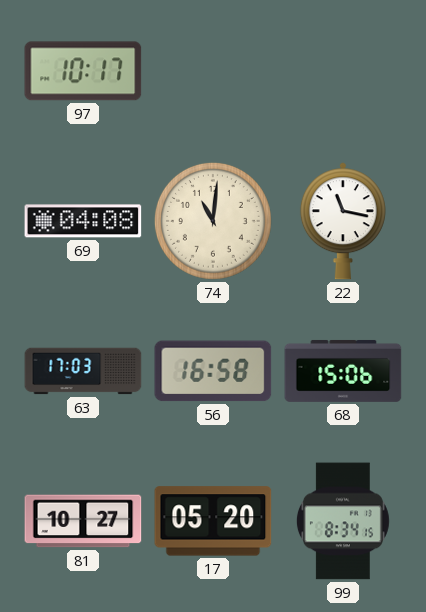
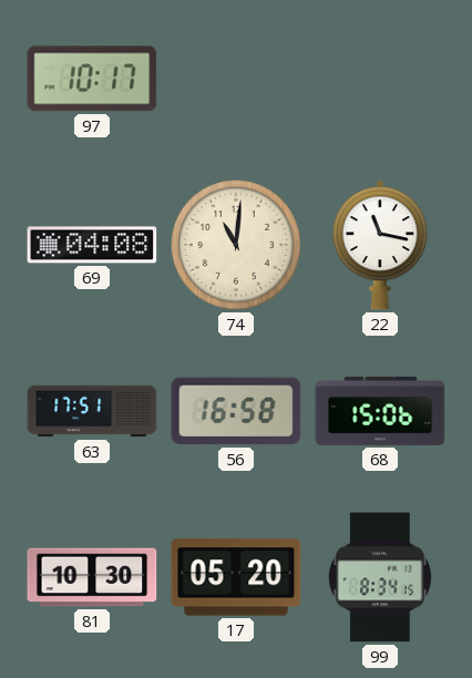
63: 17:03 -> 17:51 (92, 411)
81: 10:27 -> 10:30 (92, 577)
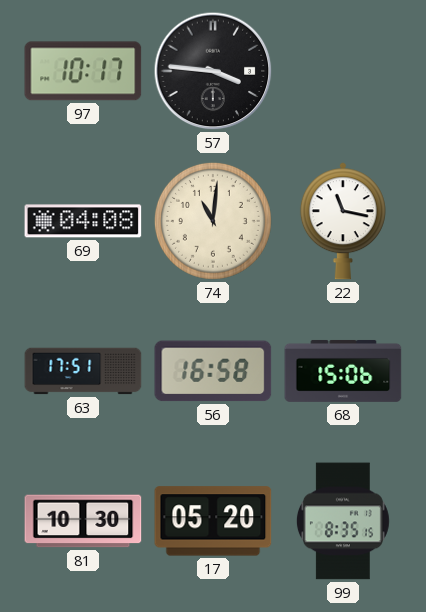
57: none -> 3:46 (213, 71)
99: 8:34 -> 8:35 (343, 521)
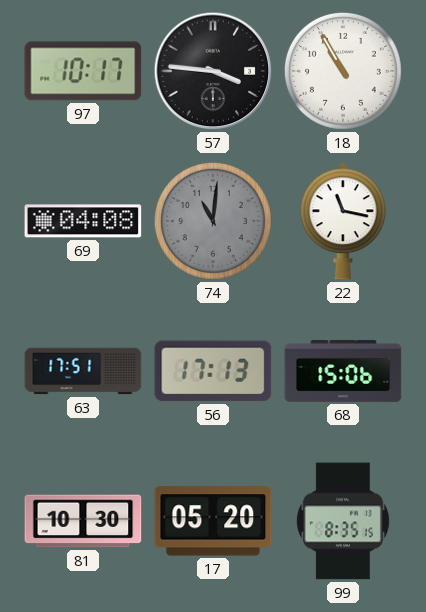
18: none -> 10:55 (343, 71)
74 dial: cream -> grey (213, 221)
56: 16:58 -> 17:13 (213, 371)
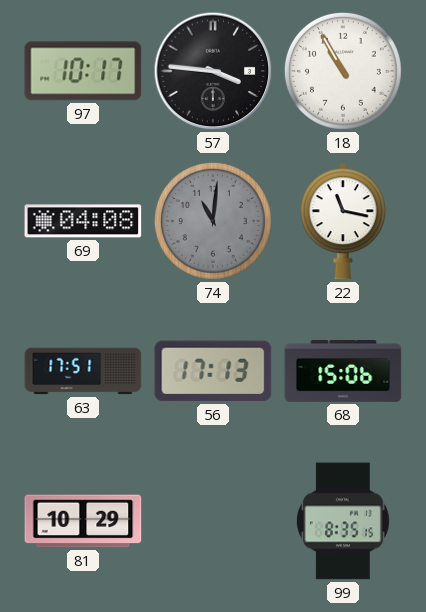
81: 10:30 -> 10:29 (83, 521)
17: 05:20 -> none (213, 521)
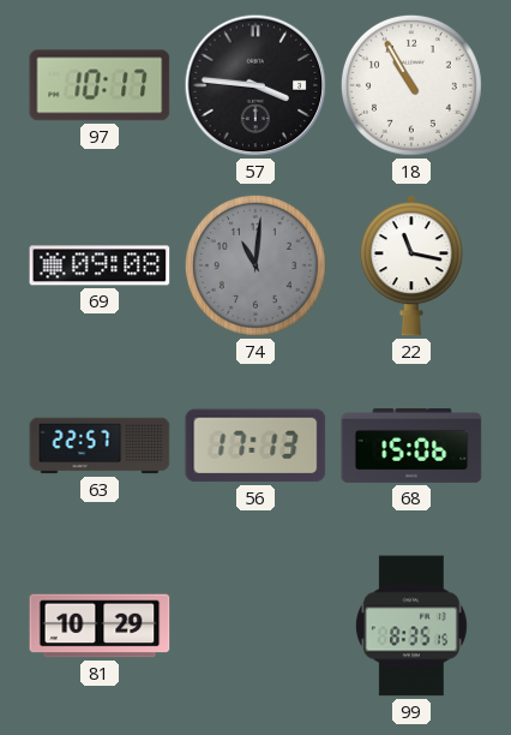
69: 04:08 -> 09:08 (100, 265)
63: 17:51 -> 22:57 (100, 446)
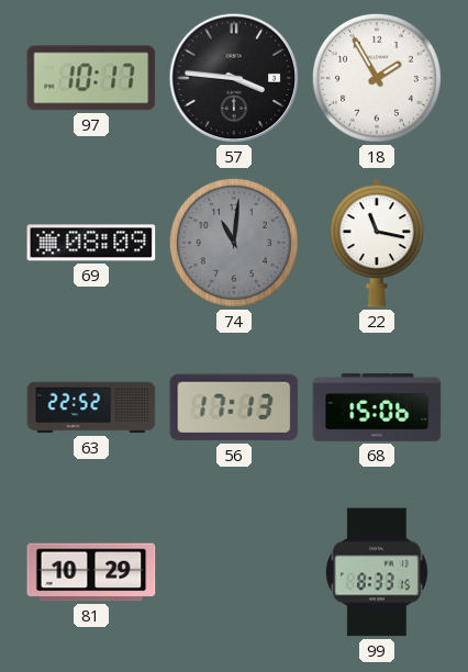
18: 10:55 -> 1:55 (377, 78)
69: 09:08 -> 08:09 (91, 243)
63: 22:57 -> 22:52 (91, 407)
99: 8:35 -> 8:33 (377, 572)
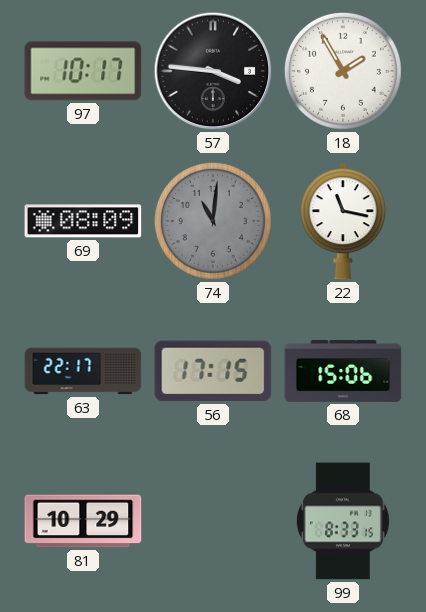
63: 22:52 -> 22:17 (83, 371)
56: 17:13 -> 17:15 (213, 371)
